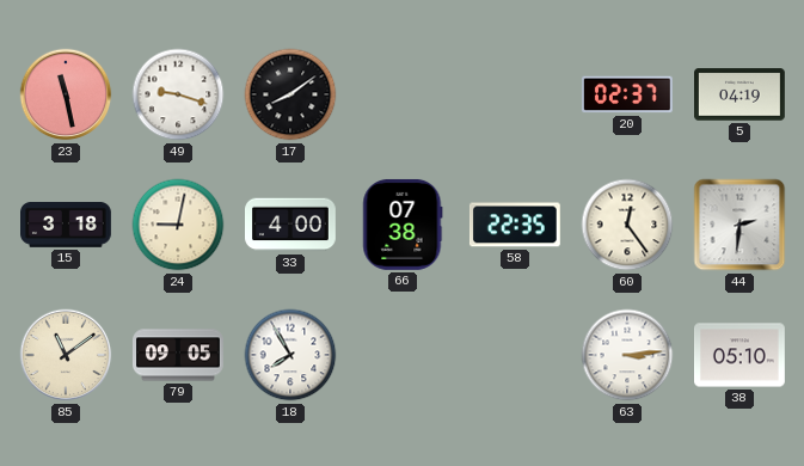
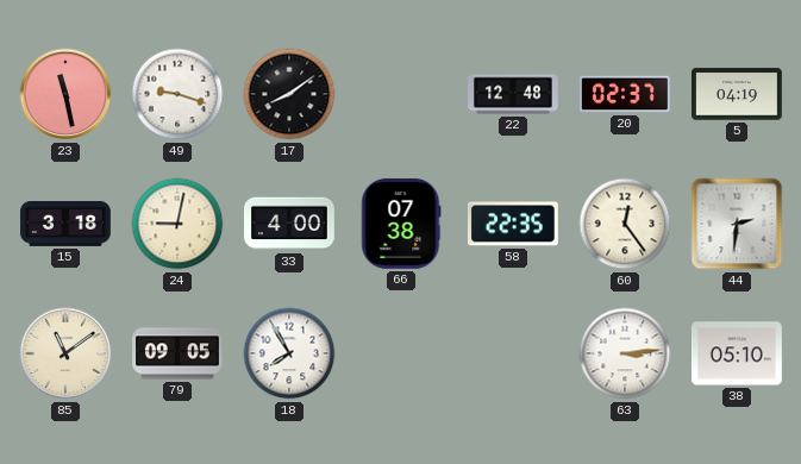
22: none -> 12:48 (514, 94)
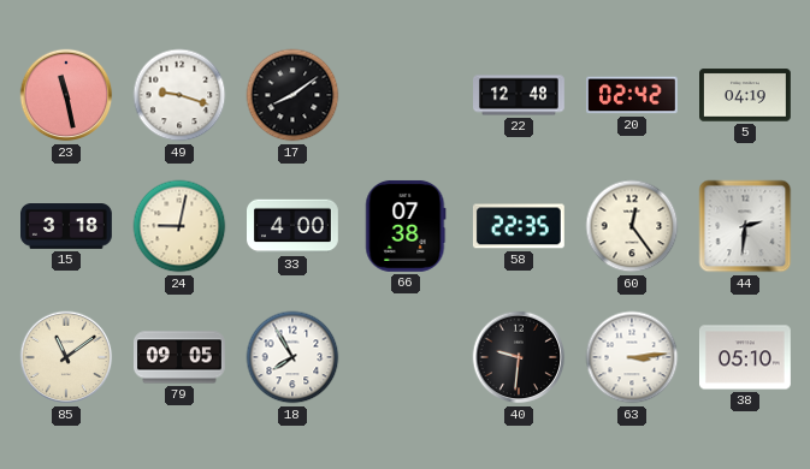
20: 02:37 -> 02:42 (632, 95)
40: none -> 9:31 (519, 357)
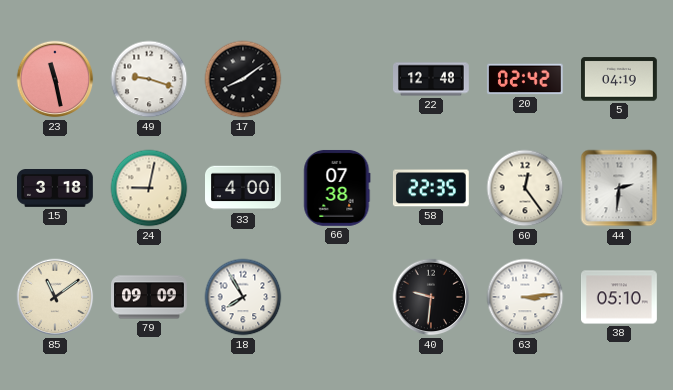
79: 09:05 -> 09:09 (150, 297)
